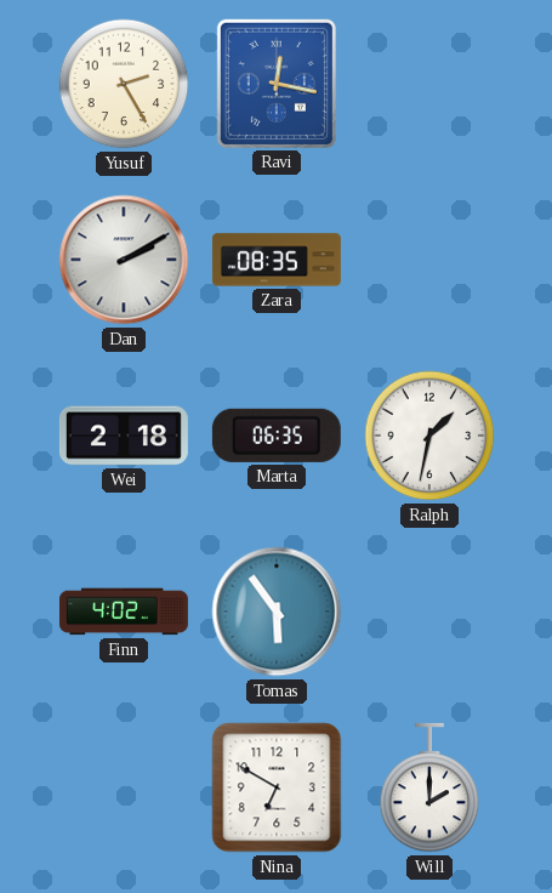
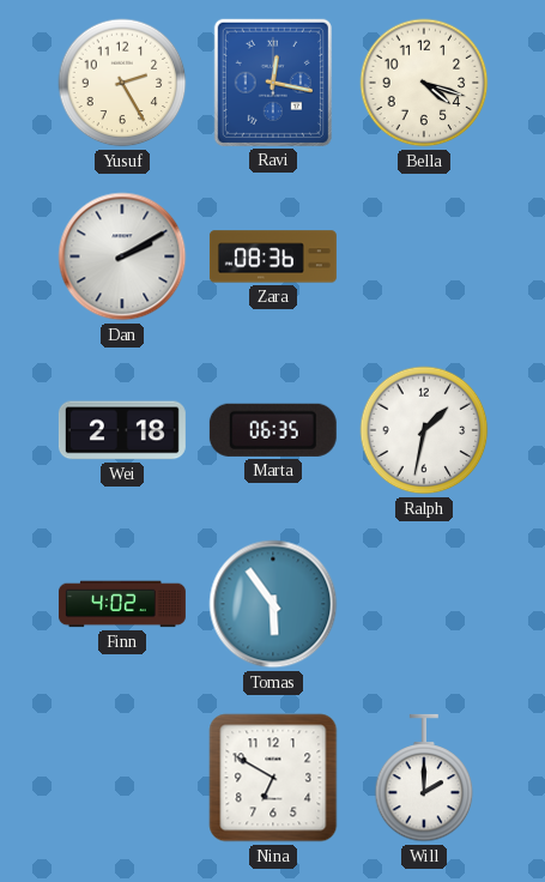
Bella: none -> 4:18 (424, 83)
Zara: 08:35 -> 08:36 (273, 256)
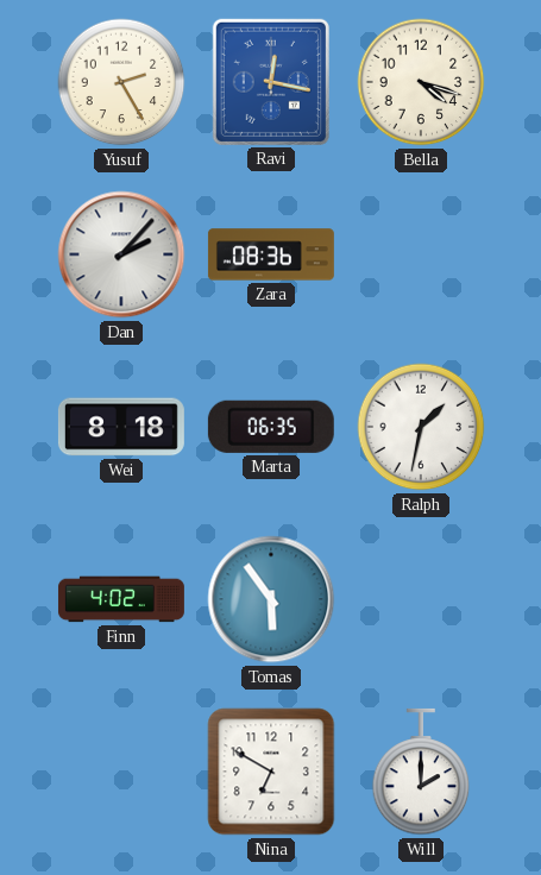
Dan: 2:10 -> 2:07 (121, 254)
Wei: 2:18 -> 8:18 (121, 427)
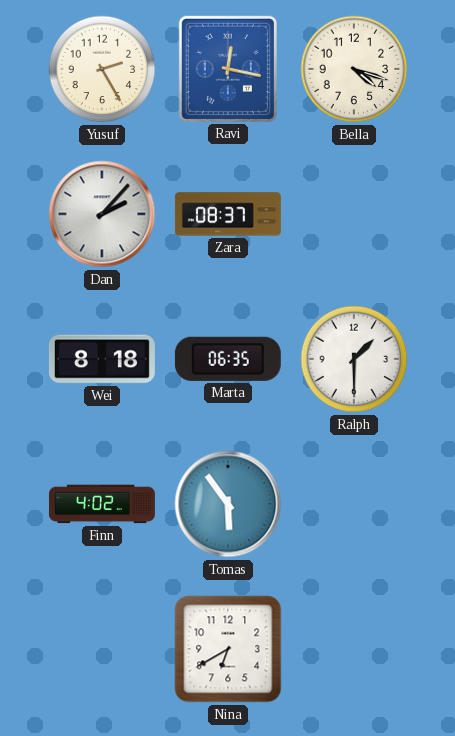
Zara: 08:36 -> 08:37 (228, 214)
Ralph: 1:32 -> 1:30 (354, 359)
Nina: 6:50 -> 6:40 (228, 649)
Will: 2:00 -> none (421, 772)
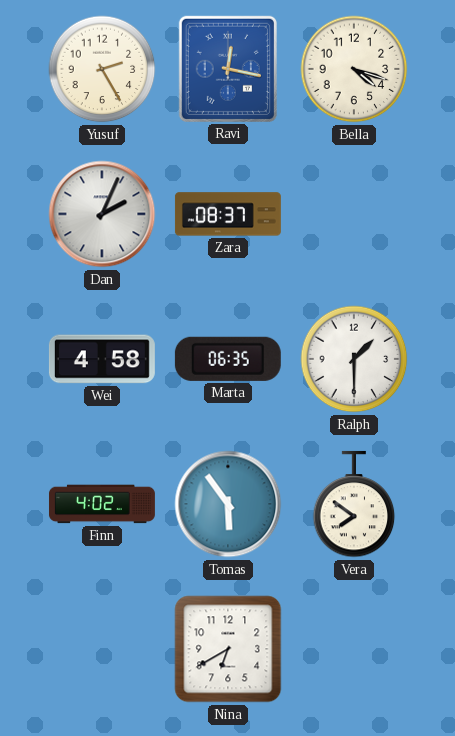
Dan: 2:07 -> 2:04 (102, 214)
Wei: 8:18 -> 4:58 (102, 359)
Vera: none -> 7:51 (354, 504)
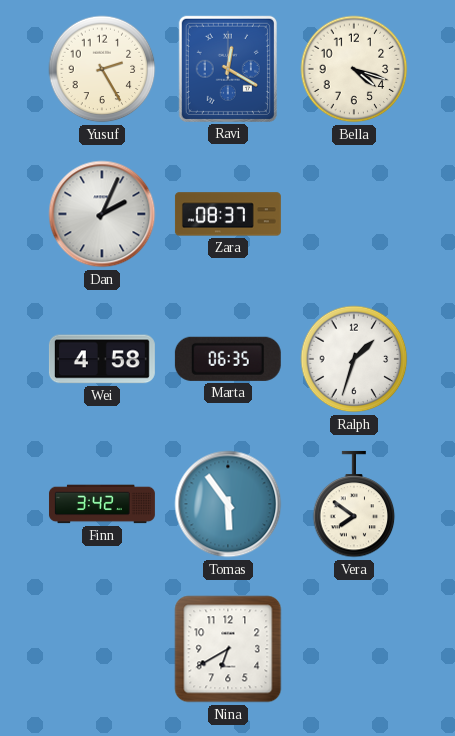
Ravi: 12:17 -> 12:20 (228, 69)
Ralph: 1:30 -> 1:33 (354, 359)
Finn: 4:02 -> 3:42 (102, 504)
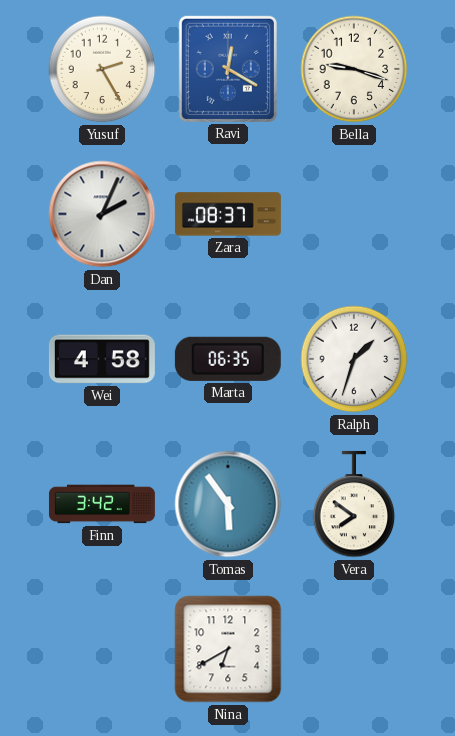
Bella: 4:18 -> 9:18 (354, 69)
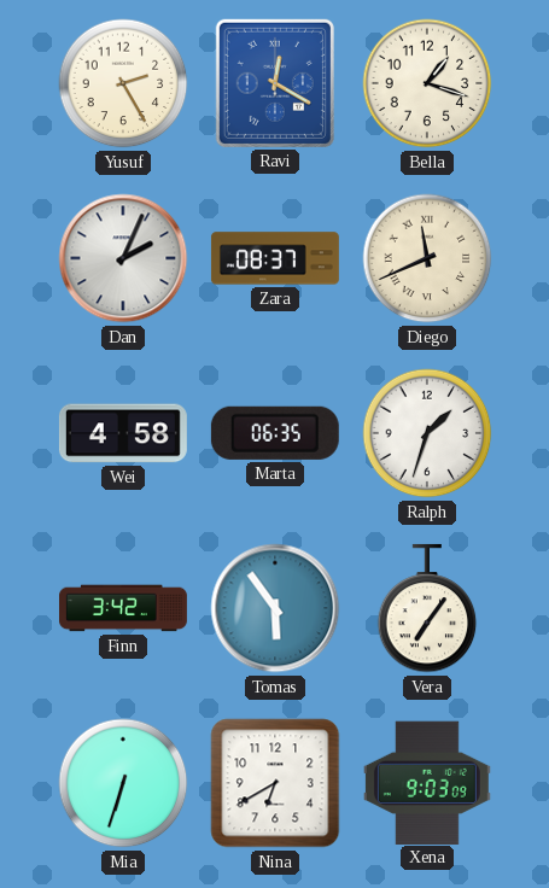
Bella: 9:18 -> 1:18 (427, 83)
Diego: none -> 11:41 (427, 258)
Vera: 7:51 -> 7:06 (427, 608)
Mia: none -> 6:33 (123, 783)
Xena: none -> 9:03 (427, 782)
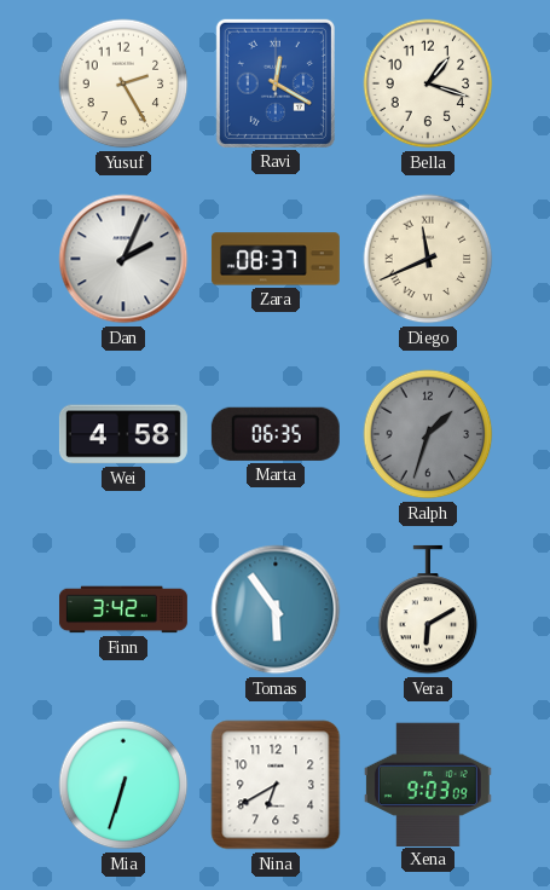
Ralph dial: white -> grey (428, 434)
Vera: 7:06 -> 6:10 (428, 609)
